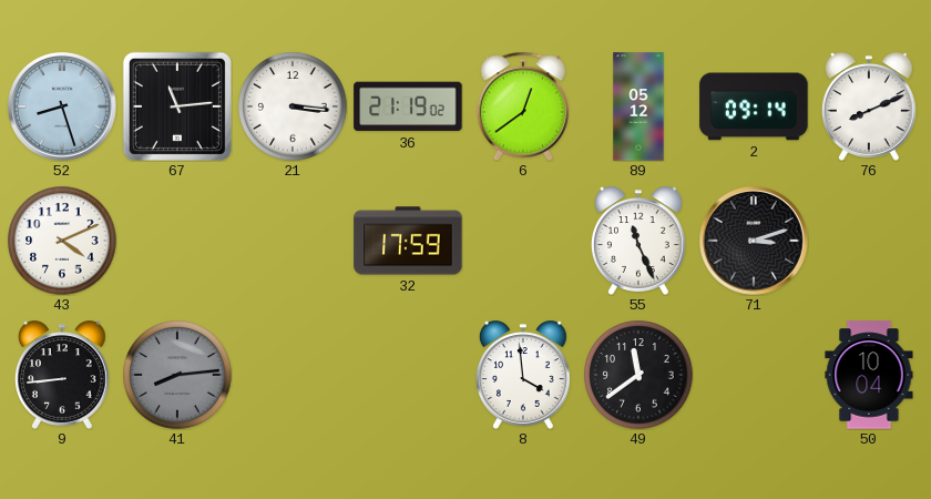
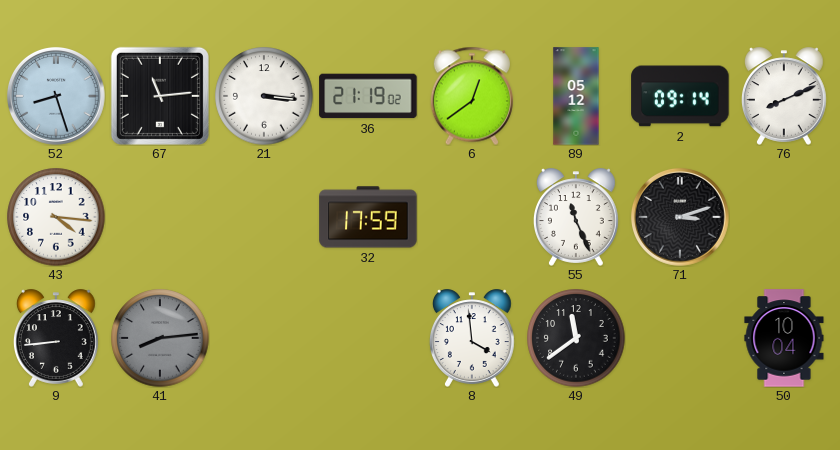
43: 4:11 -> 4:16 (56, 217)
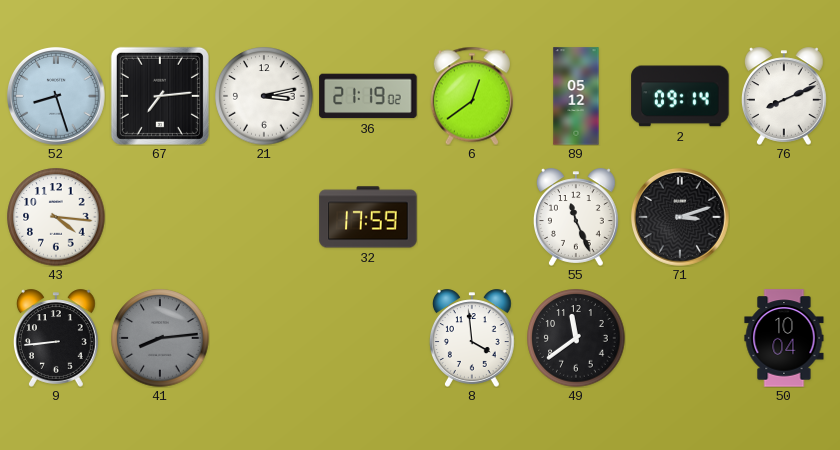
67: 11:14 -> 7:14 (160, 96)
21: 3:16 -> 3:13 (264, 96)
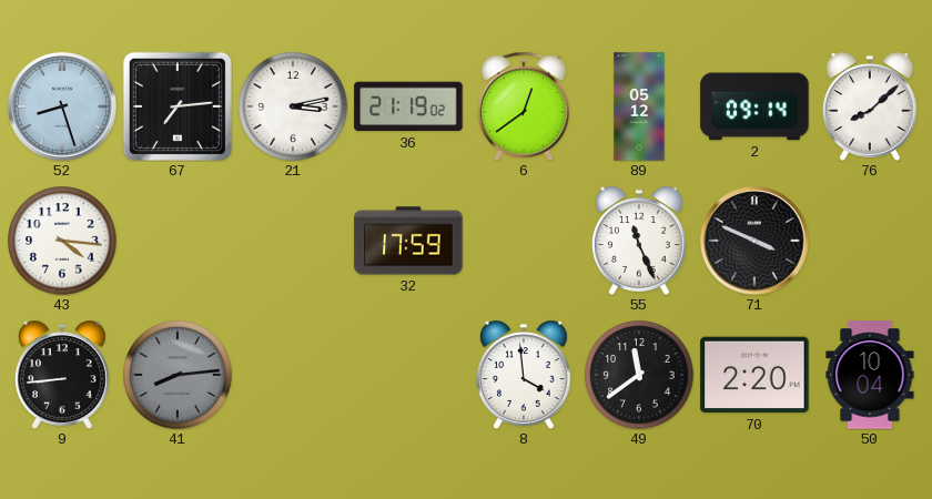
76: 8:11 -> 8:08 (870, 106)
71: 3:12 -> 3:49 (754, 241)
70: none -> 2:20 (754, 375)
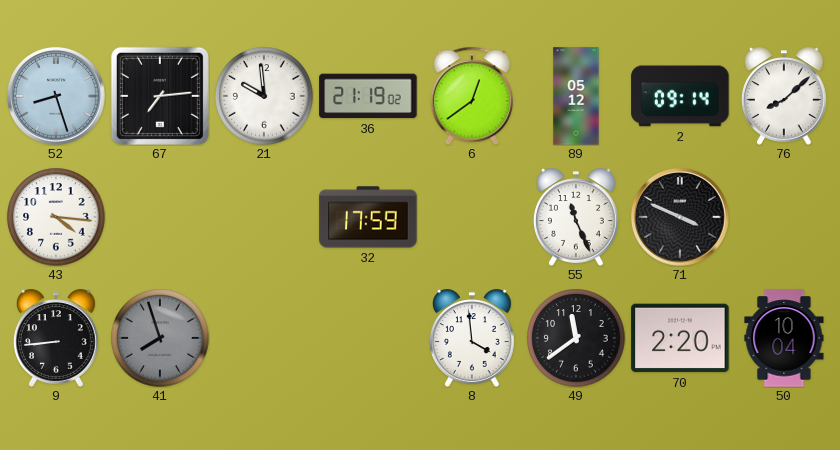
21: 3:13 -> 9:59 (264, 96)
41: 8:14 -> 7:57 (160, 338)
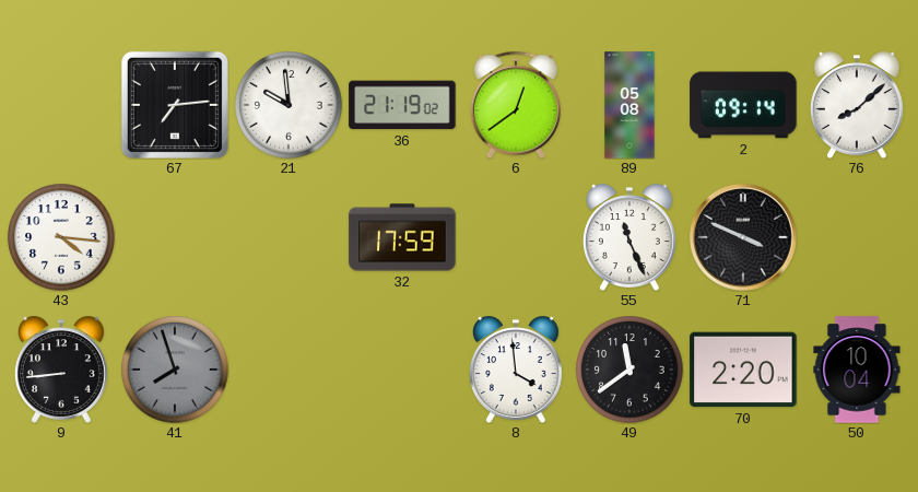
52: 8:27 -> none (56, 96)
89: 05:12 -> 05:08 (629, 105)
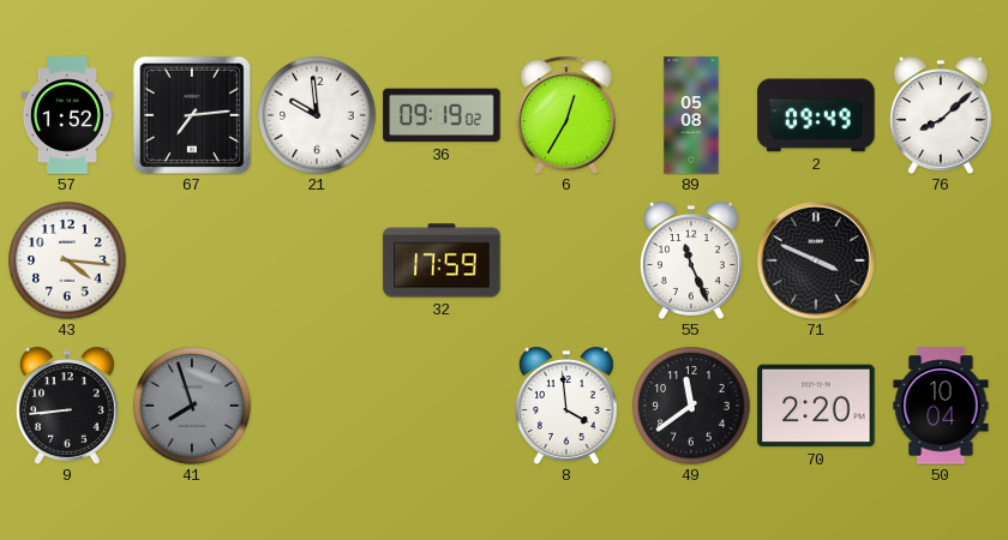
57: none -> 1:52 (67, 115)
36: 21:19 -> 09:19 (442, 115)
6: 12:39 -> 12:35 (566, 115)
2: 09:14 -> 09:49 (816, 115)
